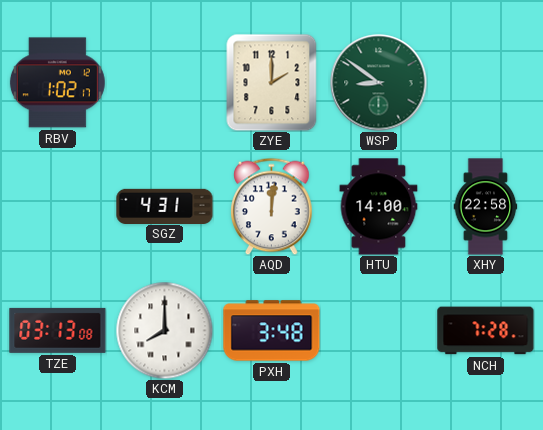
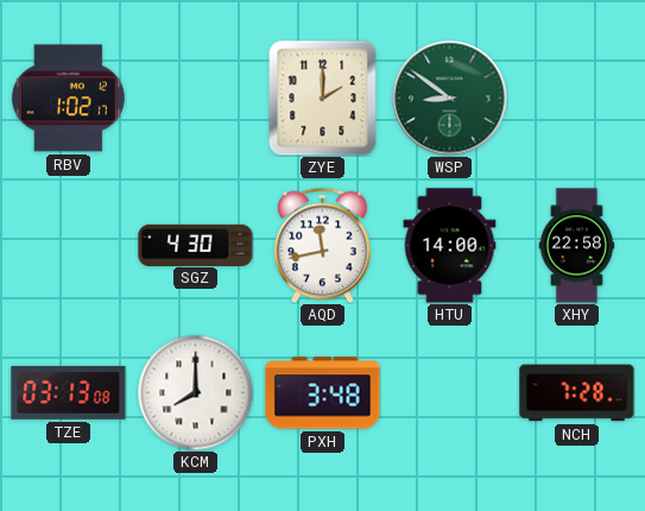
SGZ: 4:31 -> 4:30 (196, 245)
AQD: 12:01 -> 11:43 (323, 245)
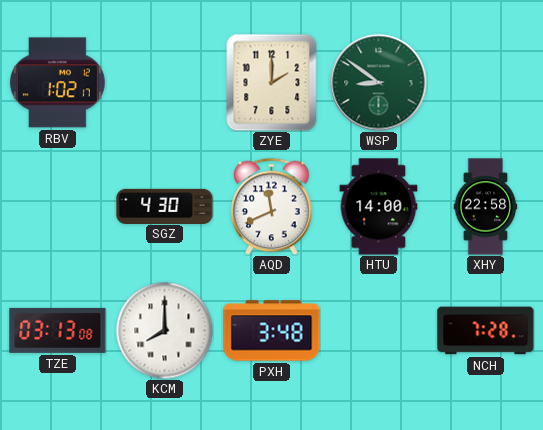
AQD: 11:43 -> 11:41 (272, 206)
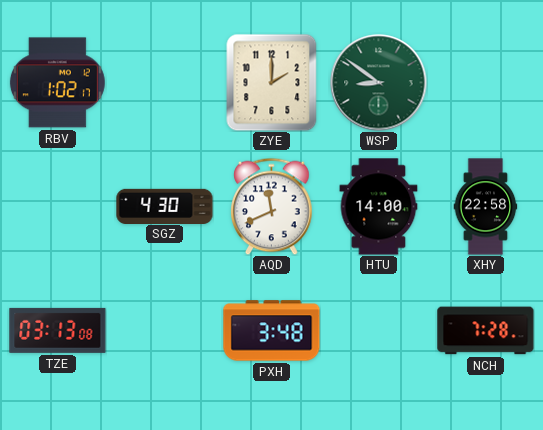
KCM: 8:00 -> none (164, 330)
